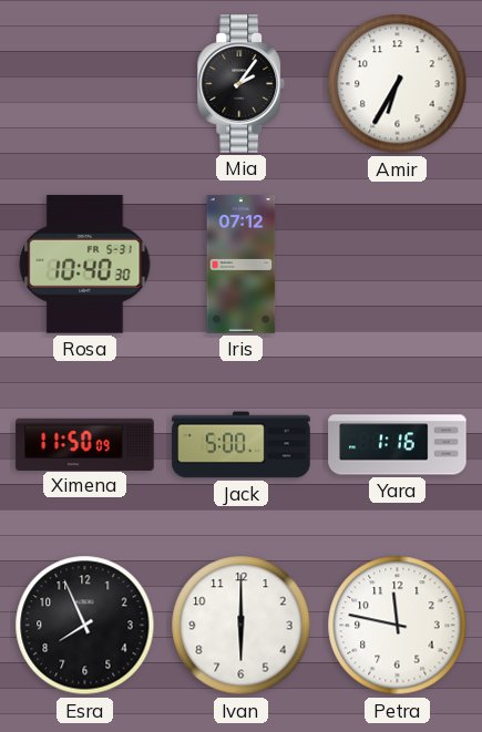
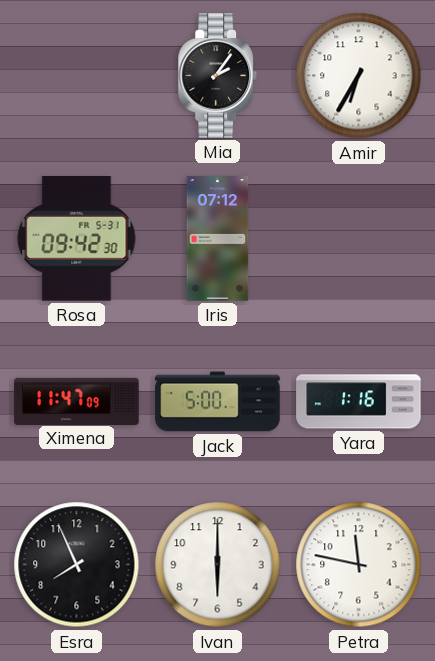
Rosa: 10:40 -> 09:42 (77, 239)
Ximena: 11:50 -> 11:47 (77, 401)
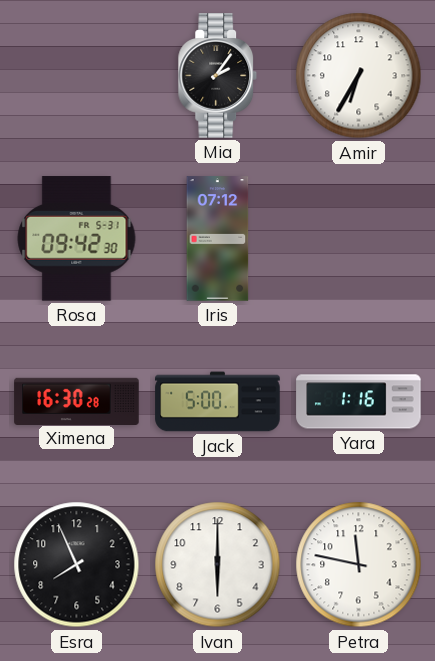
Ximena: 11:47 -> 16:30 (77, 401)
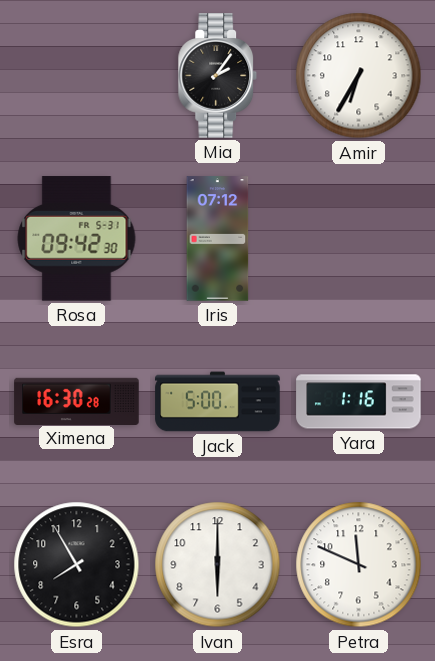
Esra: 7:56 -> 7:55 (77, 565)
Petra: 11:47 -> 11:49 (359, 565)
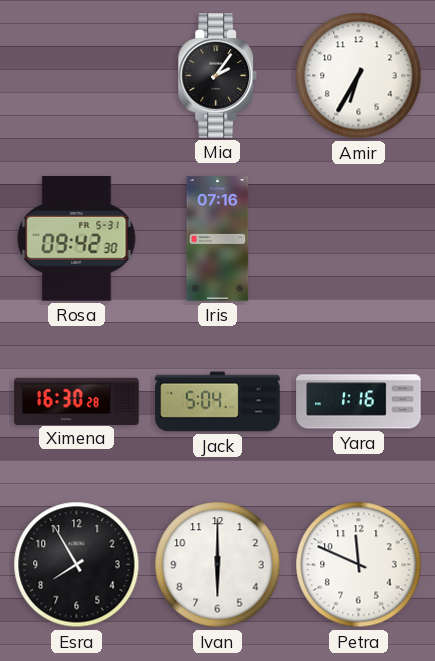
Iris: 07:12 -> 07:16 (218, 239)
Jack: 5:00 -> 5:04 (218, 402)
